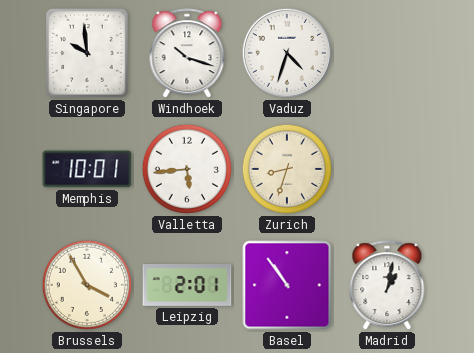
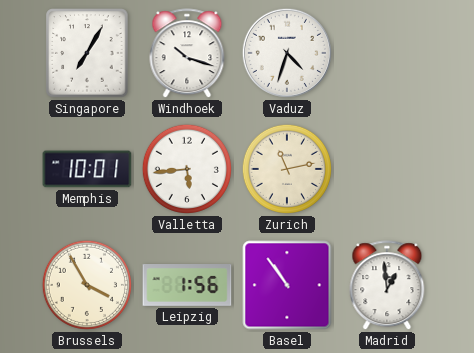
Singapore: 9:59 -> 7:05 (87, 53)
Zurich: 8:33 -> 11:13 (287, 169)
Leipzig: 2:01 -> 1:56 (187, 286)
Madrid: 1:02 -> 12:59 (387, 286)
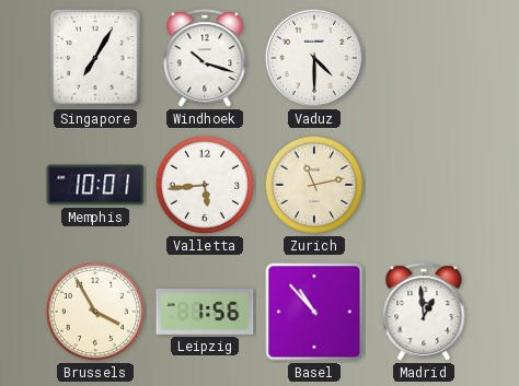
Vaduz: 4:33 -> 4:30 (314, 58)
Basel: 10:54 -> 10:53 (314, 312)
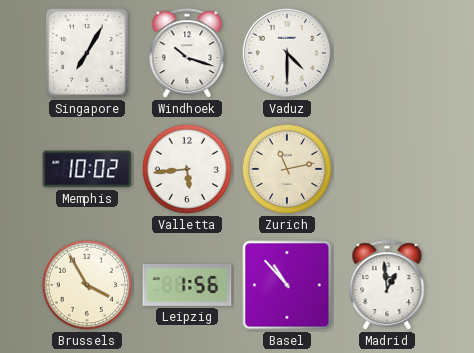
Memphis: 10:01 -> 10:02 (87, 169)
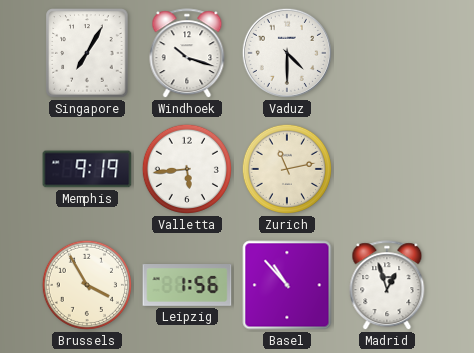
Memphis: 10:02 -> 9:19 (87, 169)
Madrid: 12:59 -> 12:57 (387, 286)
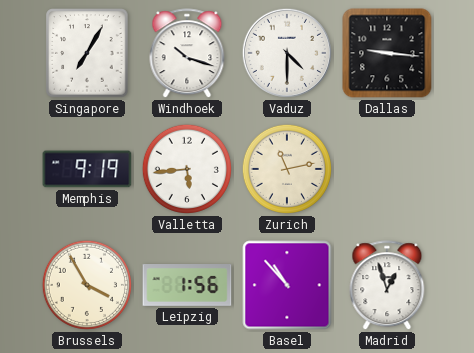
Dallas: none -> 9:16 (387, 53)
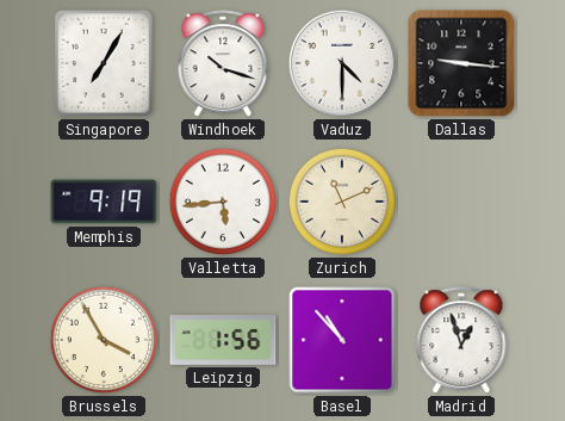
Zurich: 11:13 -> 11:11 (342, 202)
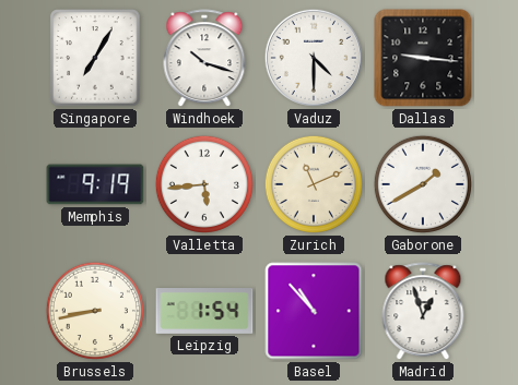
Gaborone: none -> 1:40 (423, 184)
Brussels: 3:55 -> 8:43 (95, 311)
Leipzig: 1:56 -> 1:54 (204, 312)
